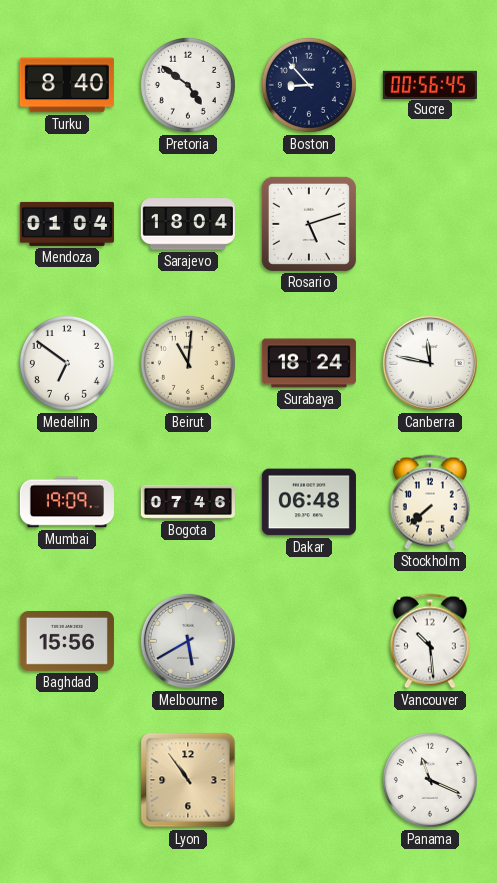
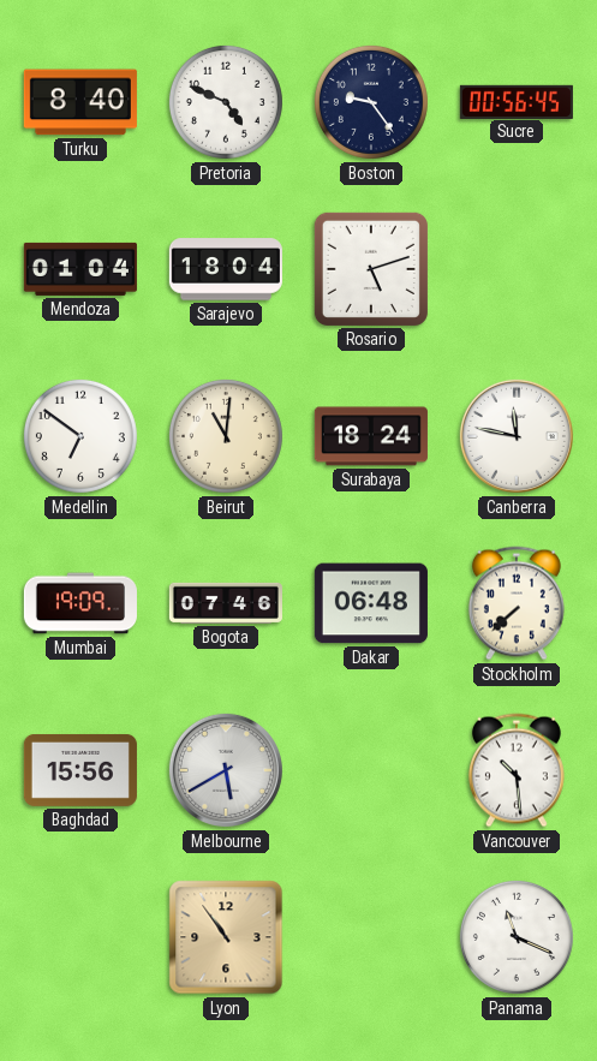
Pretoria: 4:51 -> 4:49 (226, 102)
Boston: 8:53 -> 9:24 (371, 102)
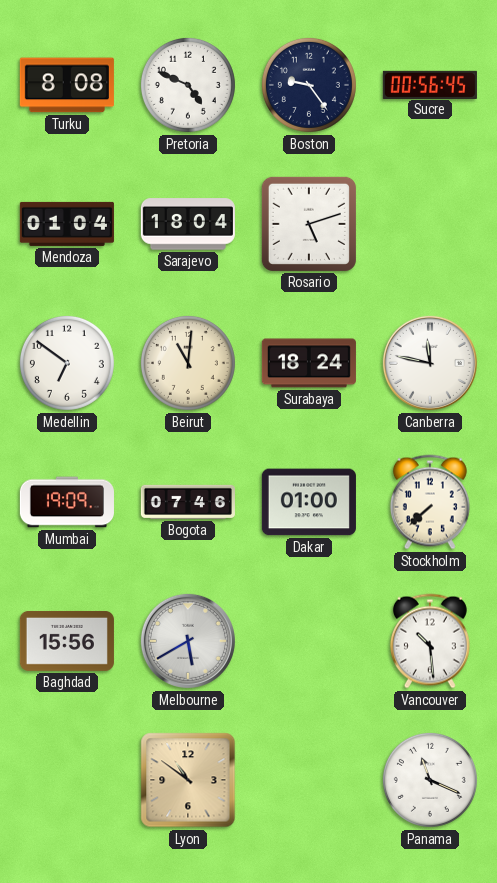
Turku: 8:40 -> 8:08 (67, 85)
Dakar: 06:48 -> 01:00 (309, 502)
Lyon: 10:54 -> 10:51 (188, 780)
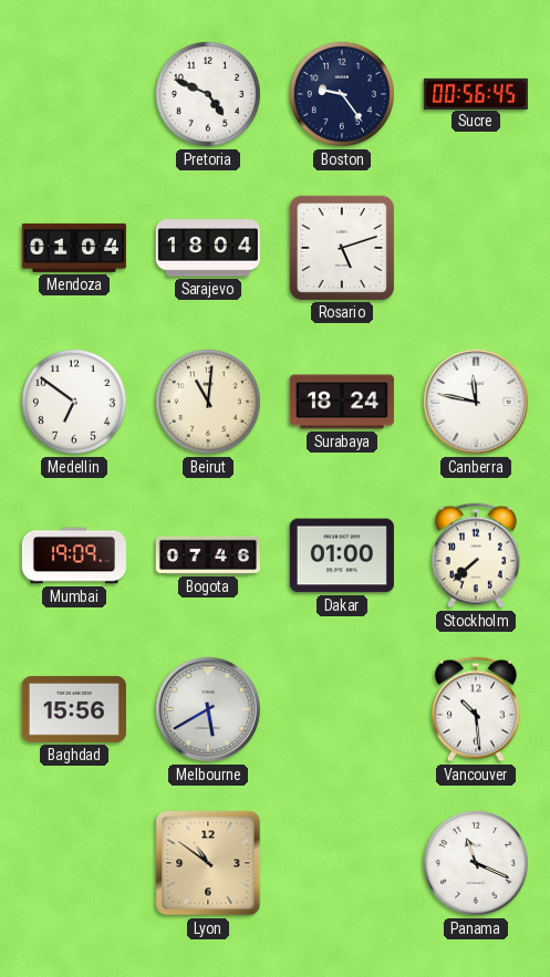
Turku: 8:08 -> none (67, 85)
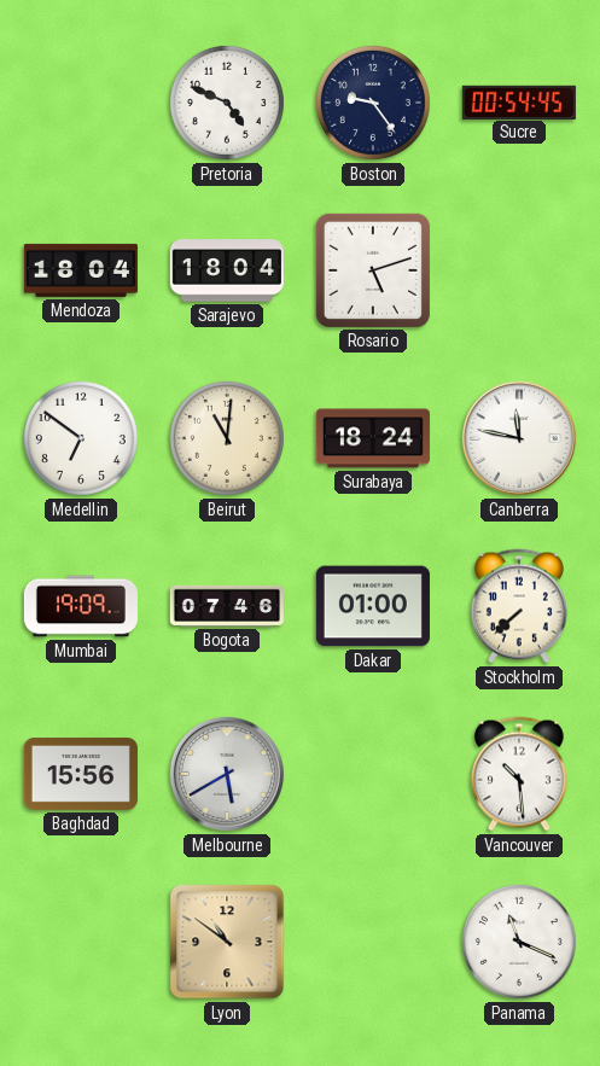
Sucre: 00:56 -> 00:54 (519, 101)
Mendoza: 01:04 -> 18:04 (81, 270)
